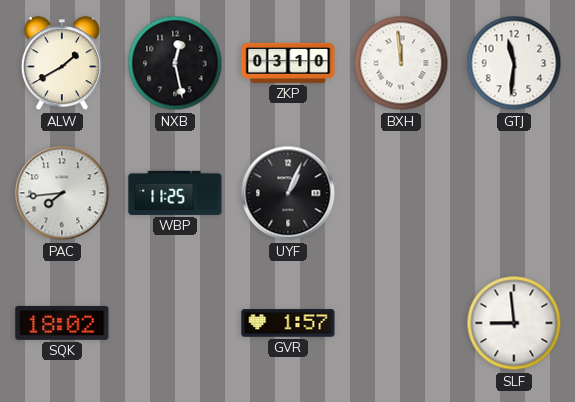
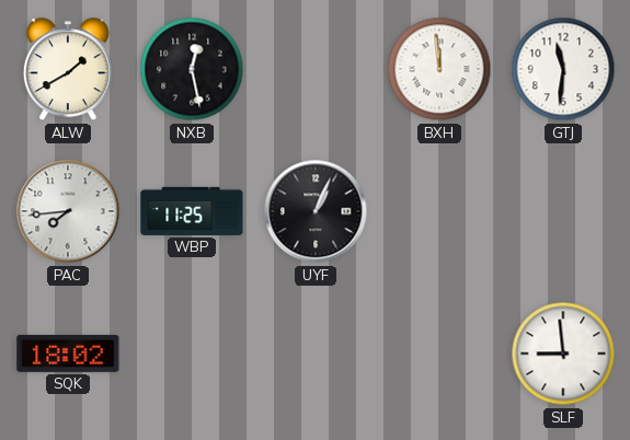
ZKP: 03:10 -> none (288, 63)
GVR: 1:57 -> none (288, 323)
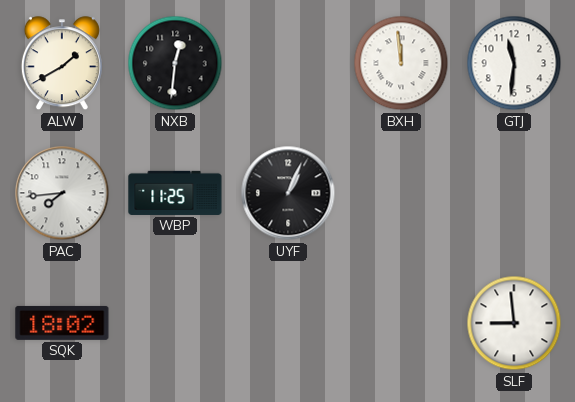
NXB: 12:28 -> 12:31 (175, 63)
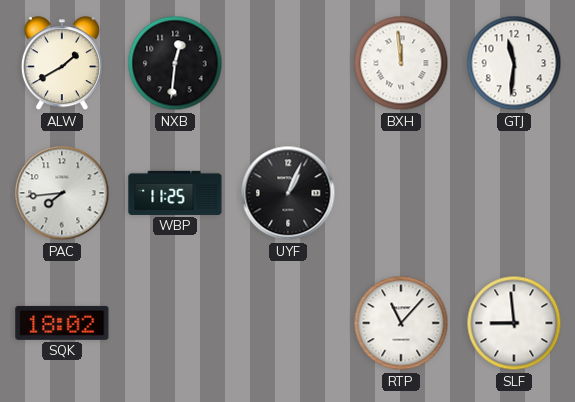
RTP: none -> 11:07 (401, 323)
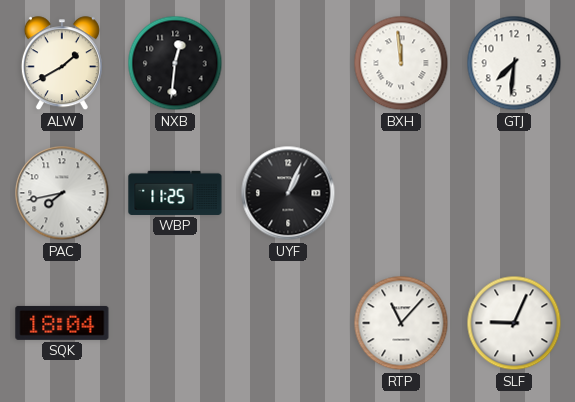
GTJ: 11:31 -> 7:31 (514, 63)
PAC: 7:44 -> 7:43 (62, 193)
SQK: 18:02 -> 18:04 (62, 323)
SLF: 8:59 -> 9:04 (514, 323)
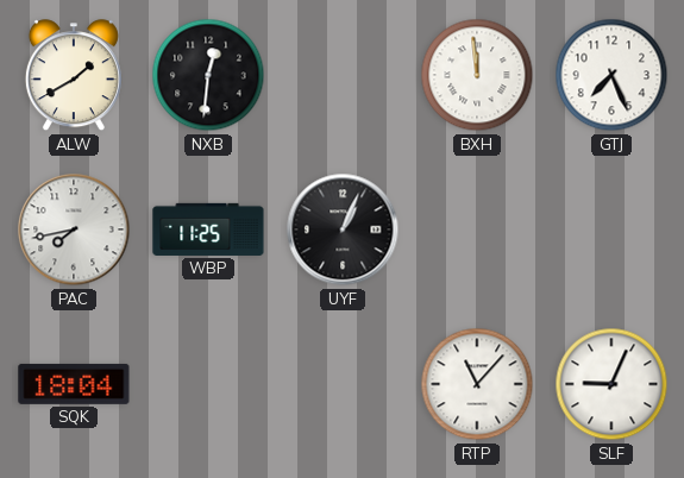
GTJ: 7:31 -> 7:26 (611, 75)
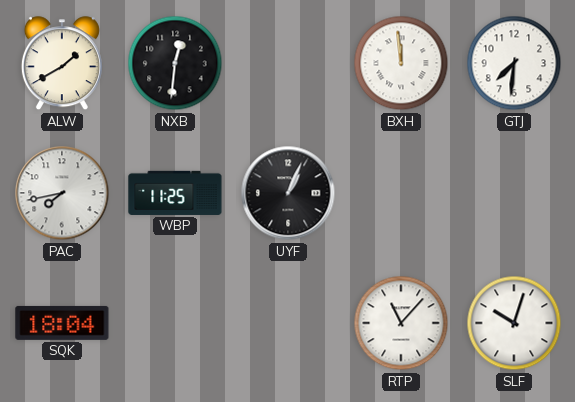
GTJ: 7:26 -> 7:31 (514, 63)
SLF: 9:04 -> 10:03 (514, 323)
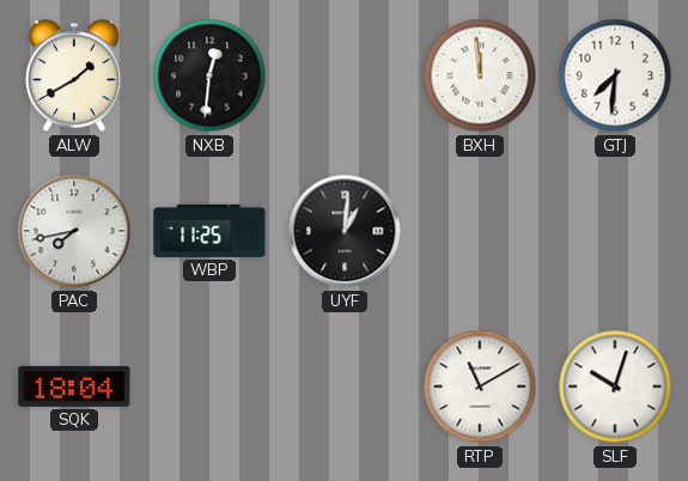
UYF: 1:04 -> 1:01 (345, 231)
RTP: 11:07 -> 11:10 (480, 386)
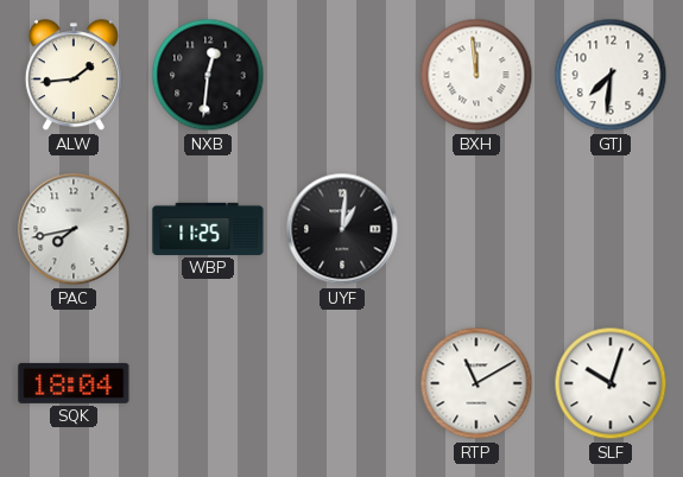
ALW: 1:40 -> 1:44 (74, 76)
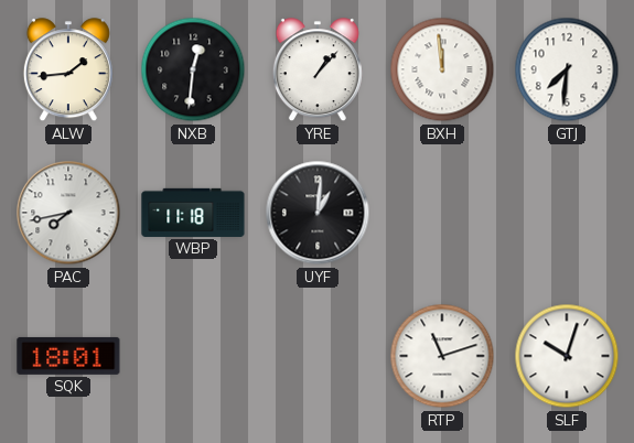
YRE: none -> 1:07 (318, 71)
WBP: 11:25 -> 11:18 (193, 213)
SQK: 18:04 -> 18:01 (68, 356)
RTP: 11:10 -> 11:12 (442, 356)
